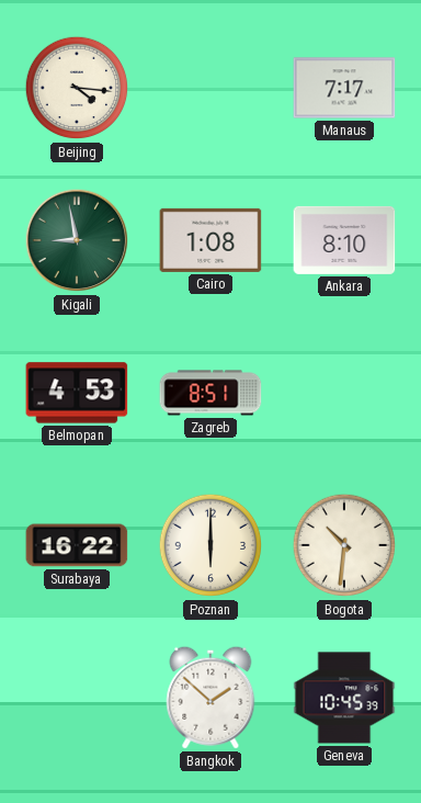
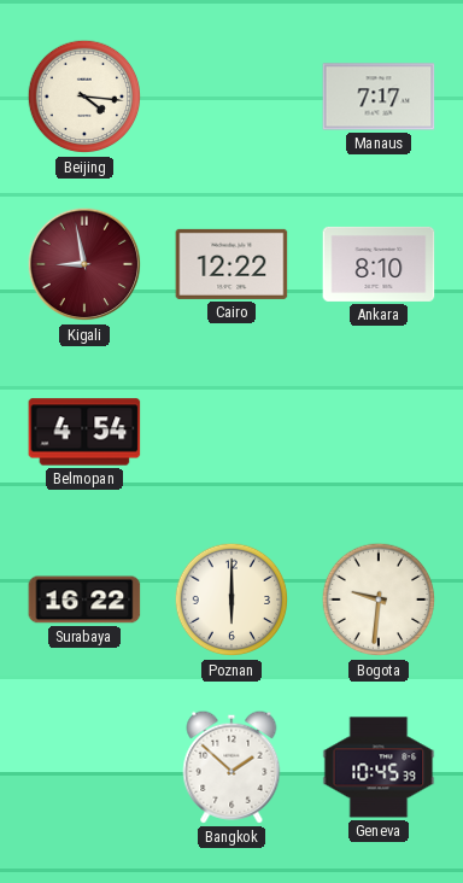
Kigali dial: green -> burgundy (84, 264)
Cairo: 1:08 -> 12:22 (231, 264)
Belmopan: 4:53 -> 4:54 (84, 432)
Zagreb: 8:51 -> none (210, 393)
Bogota: 10:31 -> 9:31 (379, 600)
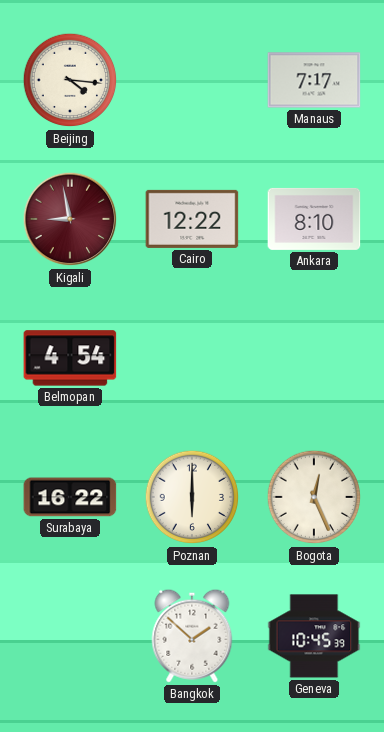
Bogota: 9:31 -> 12:26 (314, 497)
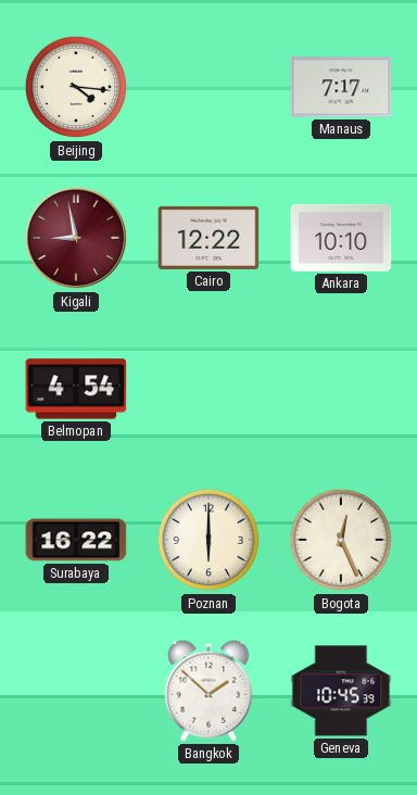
Ankara: 8:10 -> 10:10 (341, 238)
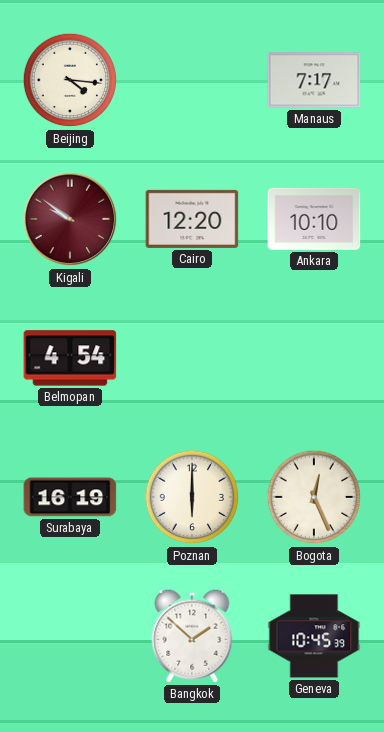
Kigali: 8:58 -> 9:51 (70, 219)
Cairo: 12:22 -> 12:20 (192, 219)
Surabaya: 16:22 -> 16:19 (70, 497)
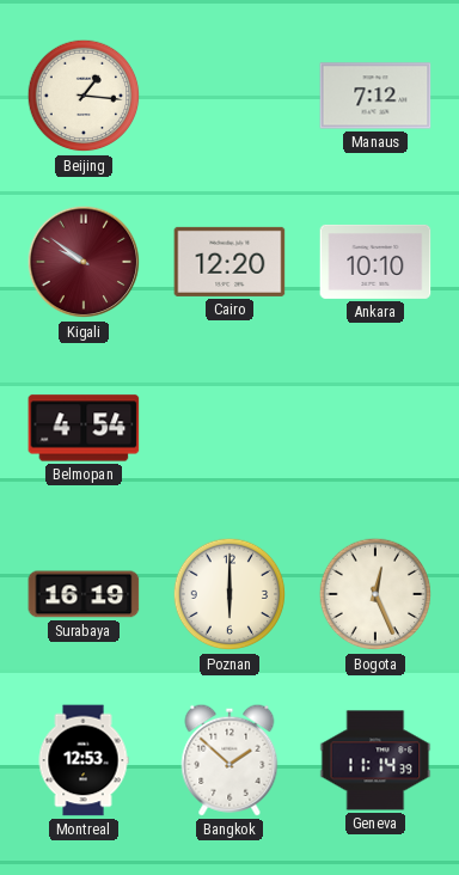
Beijing: 4:16 -> 1:16 (84, 96)
Manaus: 7:17 -> 7:12 (375, 96)
Montreal: none -> 12:53 (84, 760)
Geneva: 10:45 -> 11:14 (375, 760)
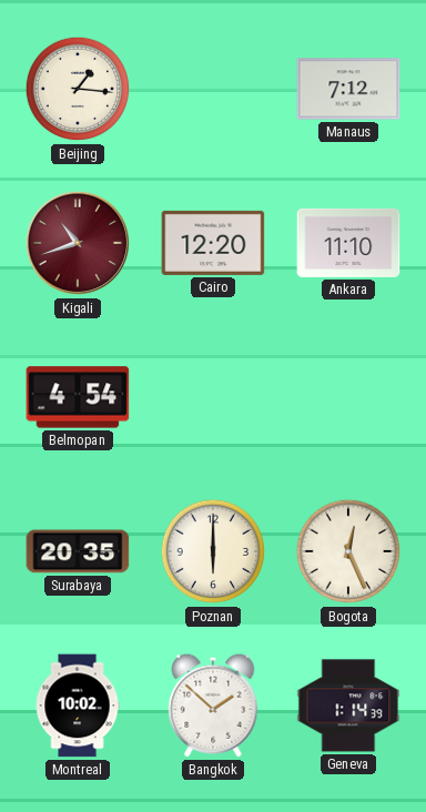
Kigali: 9:51 -> 10:42 (78, 243)
Ankara: 10:10 -> 11:10 (348, 243)
Surabaya: 16:19 -> 20:35 (78, 551)
Montreal: 12:53 -> 10:02 (78, 706)
Geneva: 11:14 -> 1:14 (348, 706)
